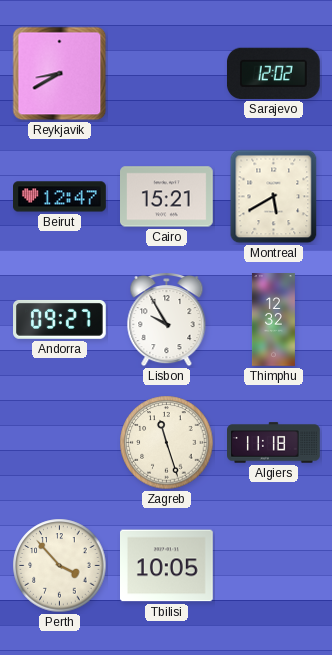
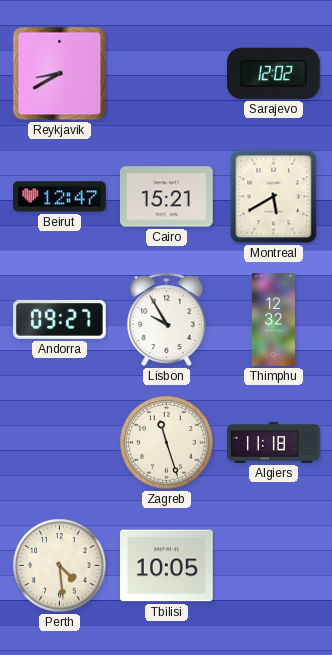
Perth: 3:53 -> 4:29 (60, 566)
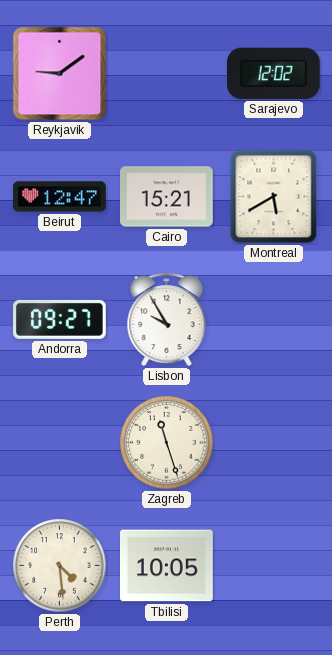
Reykjavik: 8:40 -> 9:09 (60, 74)
Thimphu: 12:32 -> none (273, 320)
Algiers: 11:18 -> none (274, 443)
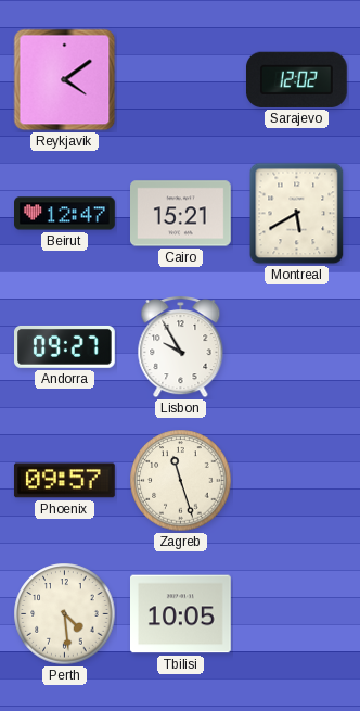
Reykjavik: 9:09 -> 4:09 (65, 80)
Phoenix: none -> 09:57 (64, 481)
